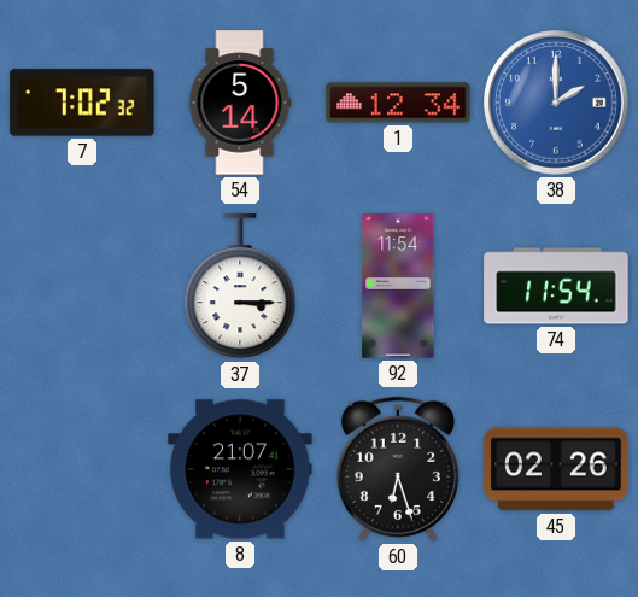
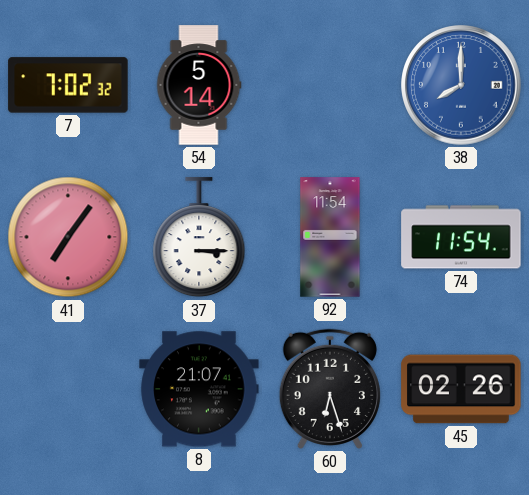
1: 12:34 -> none (398, 103)
38: 2:00 -> 8:00 (461, 85)
41: none -> 7:06 (68, 237)
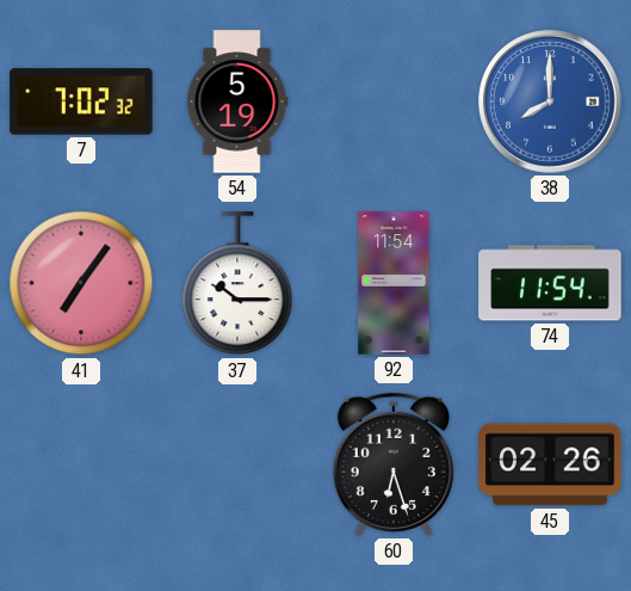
54: 5:14 -> 5:19 (237, 101)
37: 3:15 -> 10:15 (237, 284)
8: 21:07 -> none (199, 389)
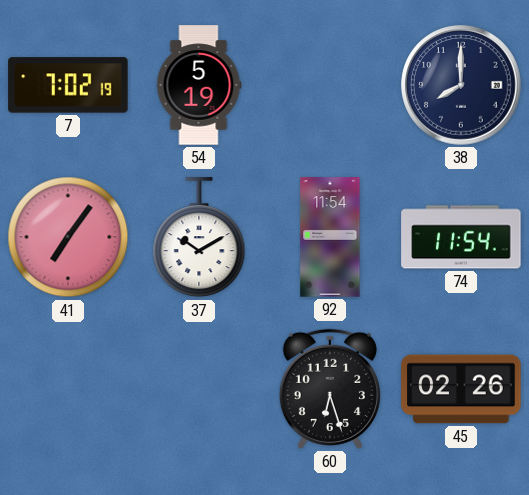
7: 7:02:32 -> 7:02:19 (68, 85)
38 dial: blue -> navy (461, 85)
37: 10:15 -> 10:10 (199, 238)
